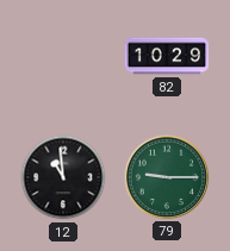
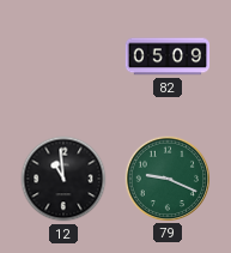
82: 10:29 -> 05:09 (168, 56)
79: 9:15 -> 9:19 (166, 177)
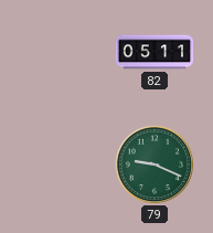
82: 05:09 -> 05:11 (155, 52)
12: 10:59 -> none (63, 179)
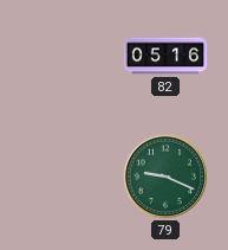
82: 05:11 -> 05:16 (165, 56)
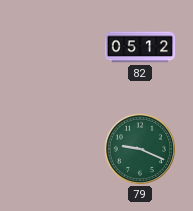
82: 05:16 -> 05:12 (140, 47)
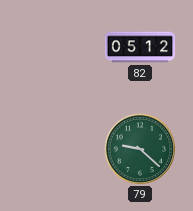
79: 9:19 -> 9:22 (139, 148)
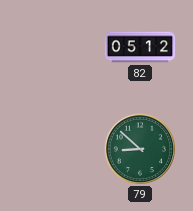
79: 9:22 -> 8:52 (139, 148)
